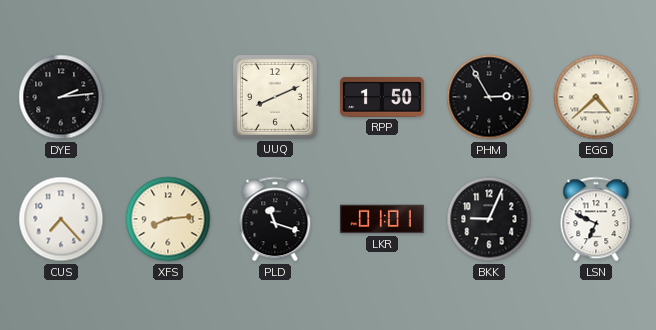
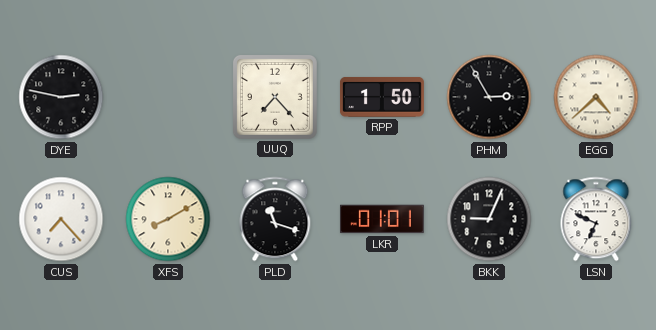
DYE: 2:14 -> 2:47 (61, 97)
UUQ: 8:11 -> 7:23 (275, 97)
XFS: 8:14 -> 8:10 (168, 219)
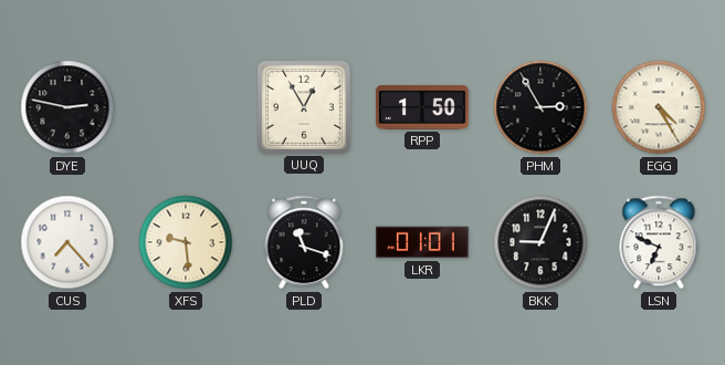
UUQ: 7:23 -> 12:55 (304, 107)
EGG: 4:38 -> 4:25 (659, 107)
XFS: 8:10 -> 9:29 (186, 242)
